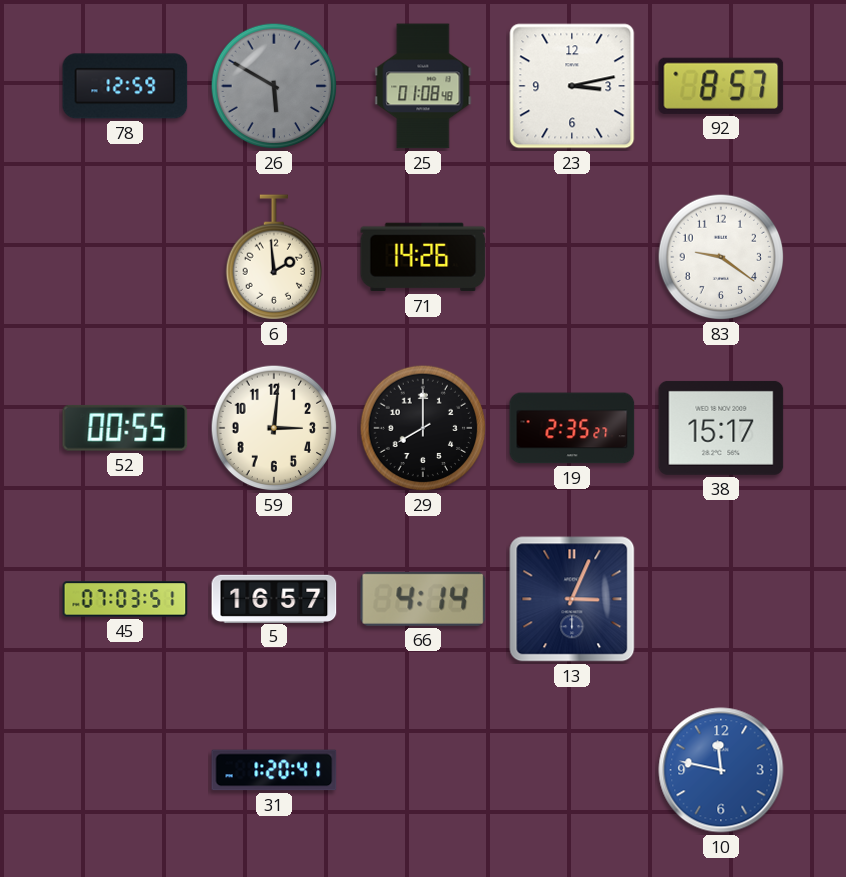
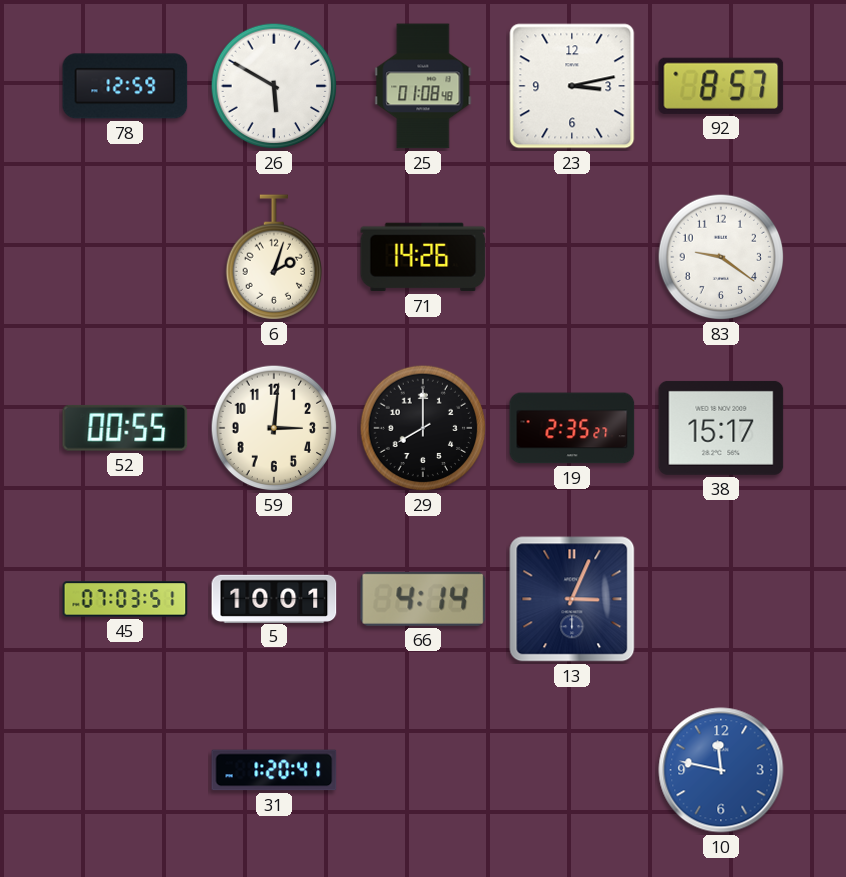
26 dial: grey -> white (274, 86)
6: 1:59 -> 2:03 (273, 257)
5: 16:57 -> 10:01 (274, 598)
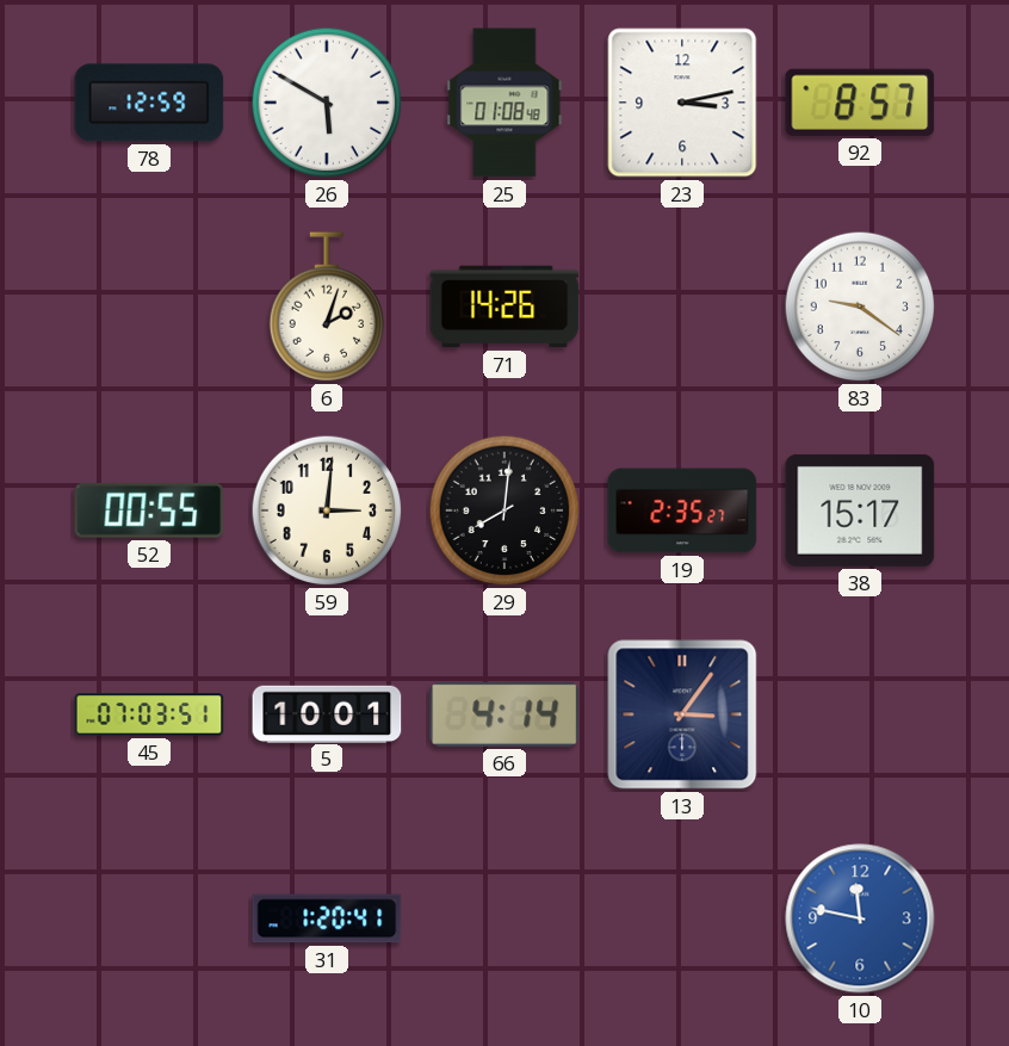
29: 8:00 -> 8:01 (504, 510)
13: 3:04 -> 3:06 (682, 714)
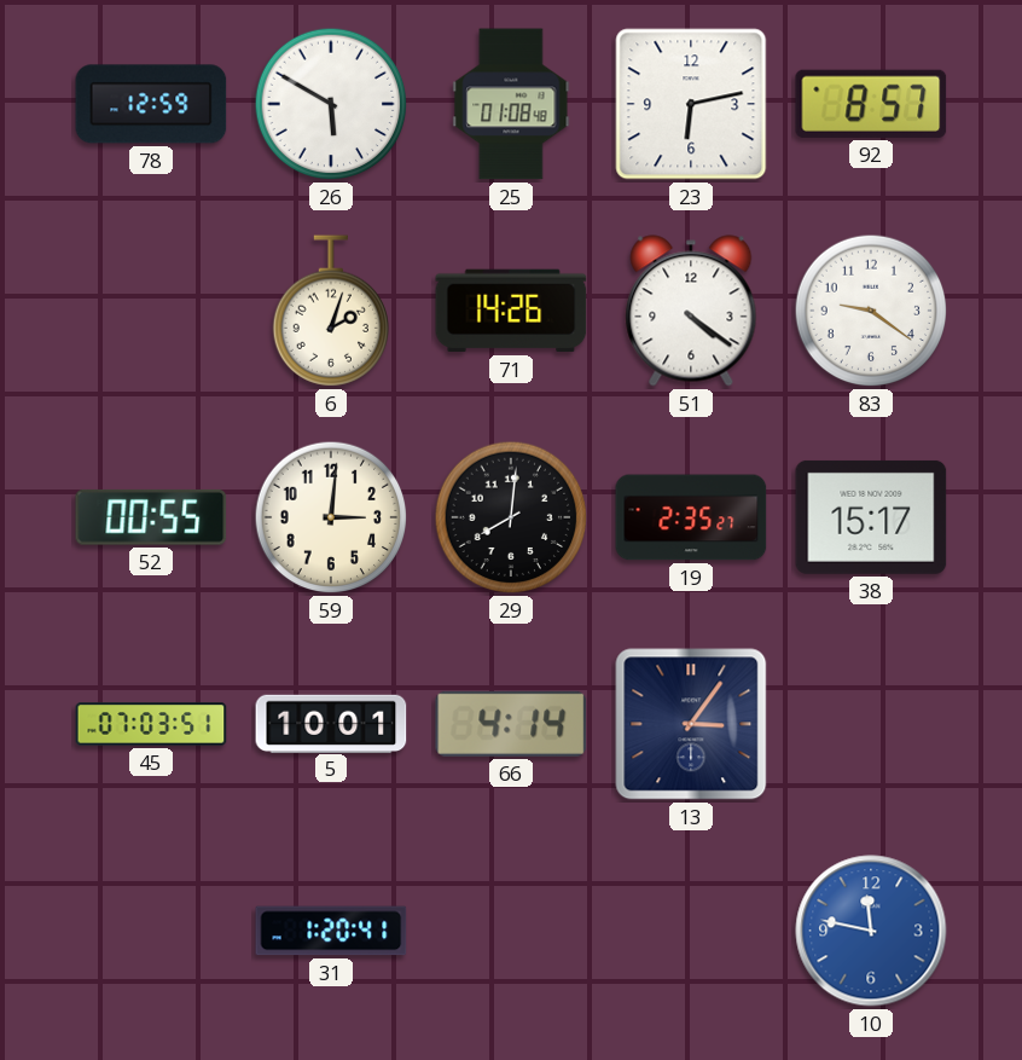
23: 3:13 -> 6:13 (691, 104)
51: none -> 4:21 (691, 311)
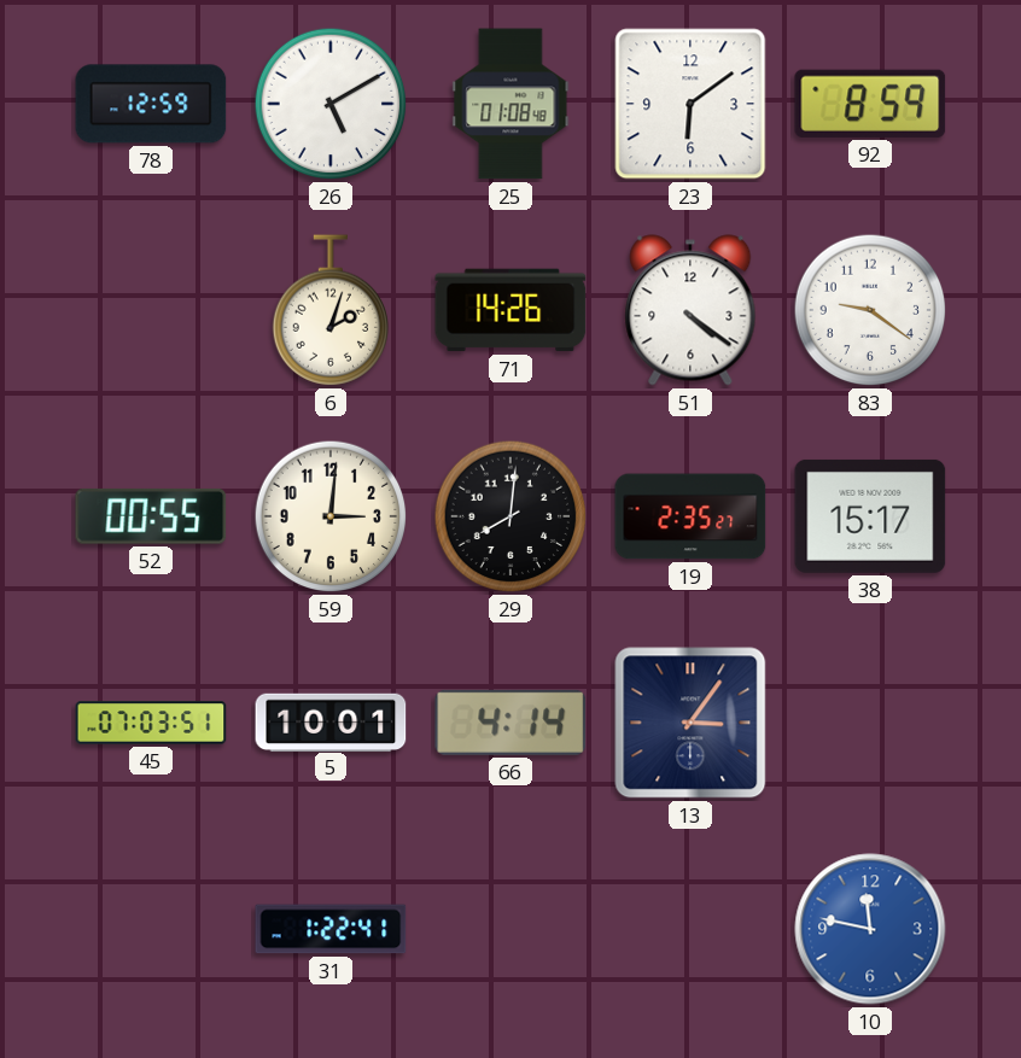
26: 5:50 -> 5:10 (331, 104)
23: 6:13 -> 6:09 (690, 104)
92: 8:57 -> 8:59 (870, 104)
31: 1:20 -> 1:22 (331, 929)
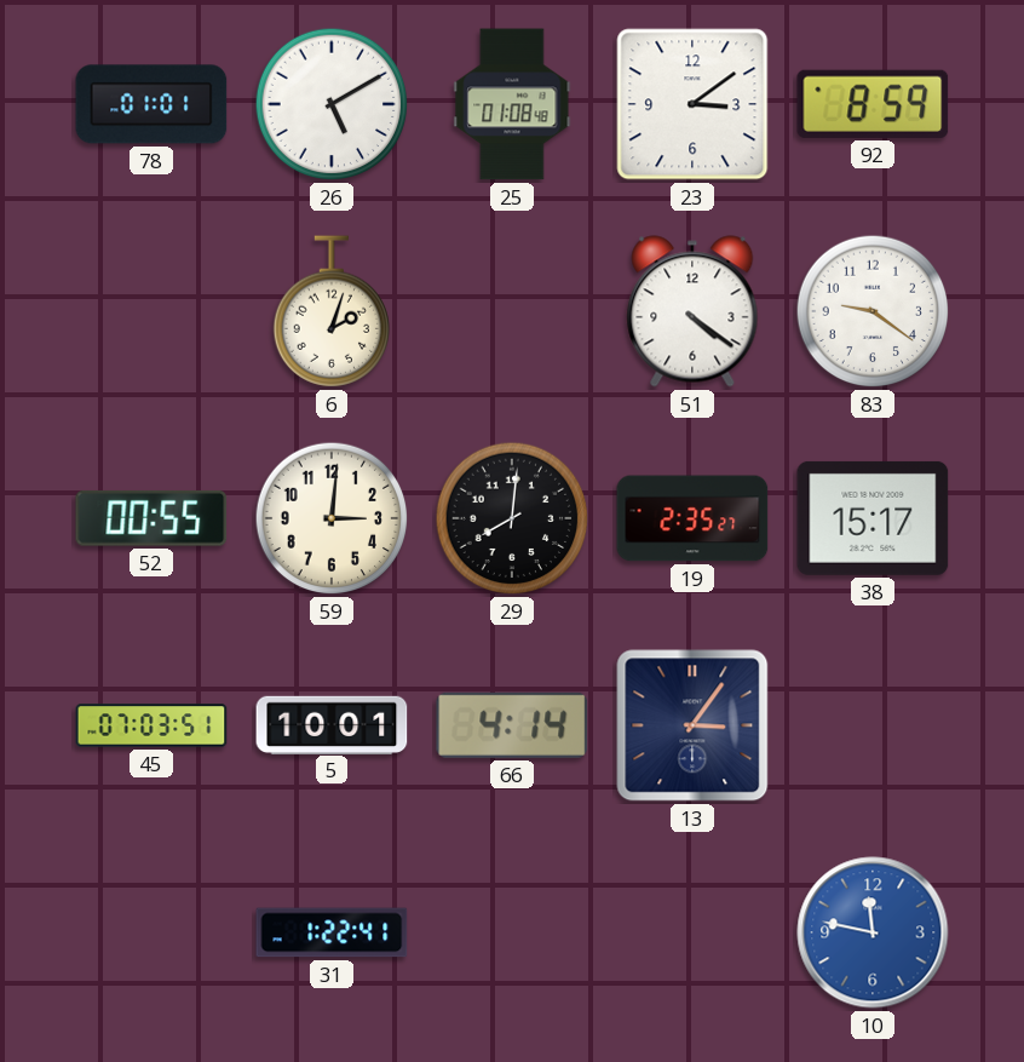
78: 12:59 -> 01:01 (151, 104)
23: 6:09 -> 3:09 (692, 104)
71: 14:26 -> none (510, 310)
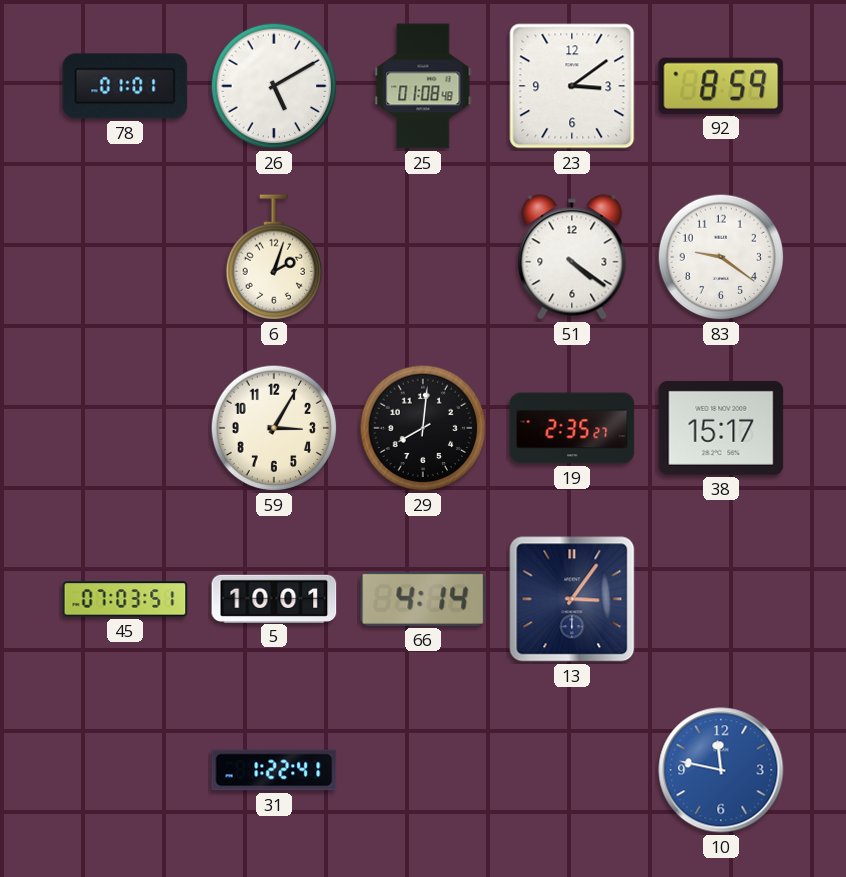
52: 00:55 -> none (151, 518)
59: 3:01 -> 3:05 (274, 428)
